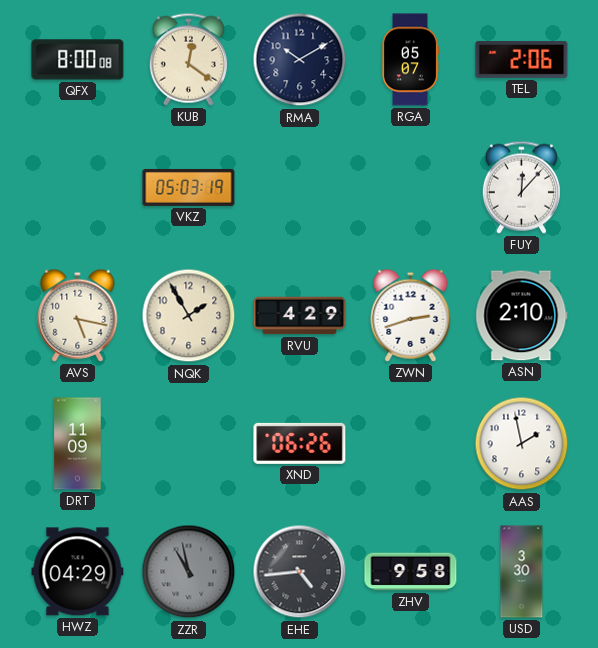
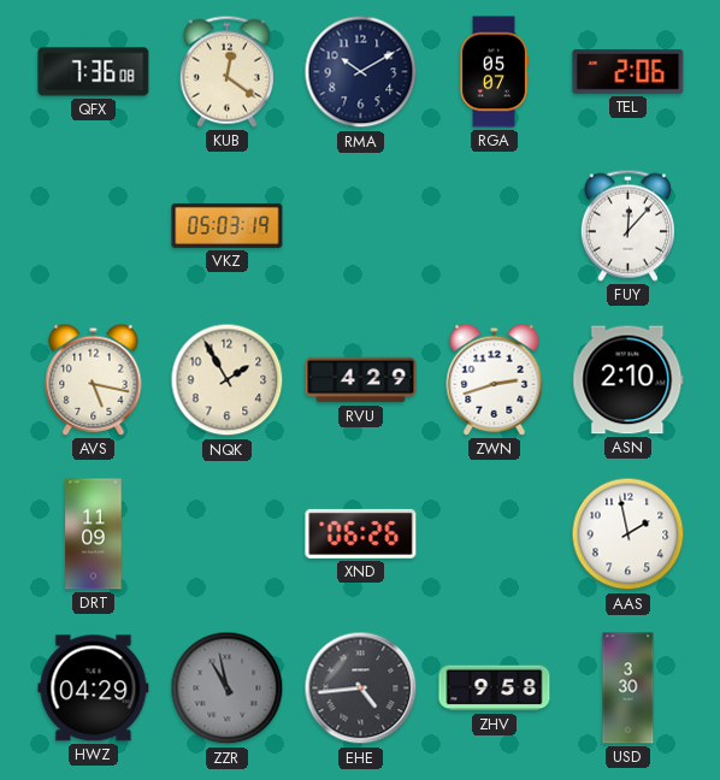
QFX: 8:00 -> 7:36 (94, 72)
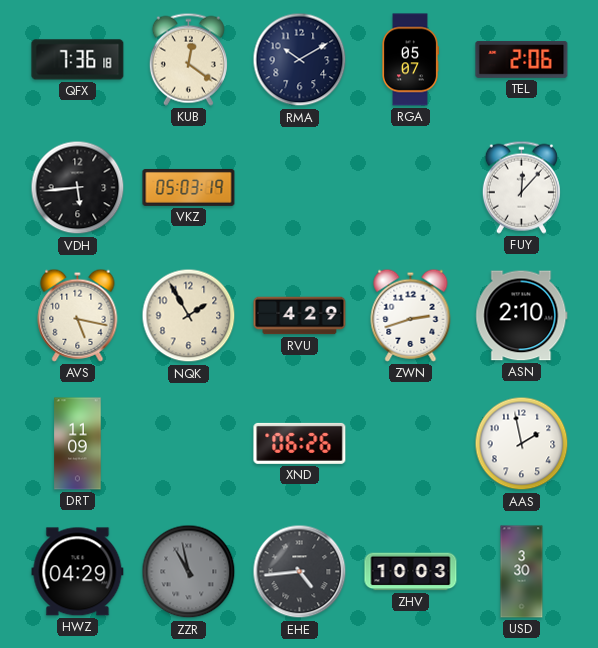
QFX: 7:36:08 -> 7:36:18 (78, 60)
VDH: none -> 5:44 (78, 188)
ZHV: 9:58 -> 10:03 (411, 572)
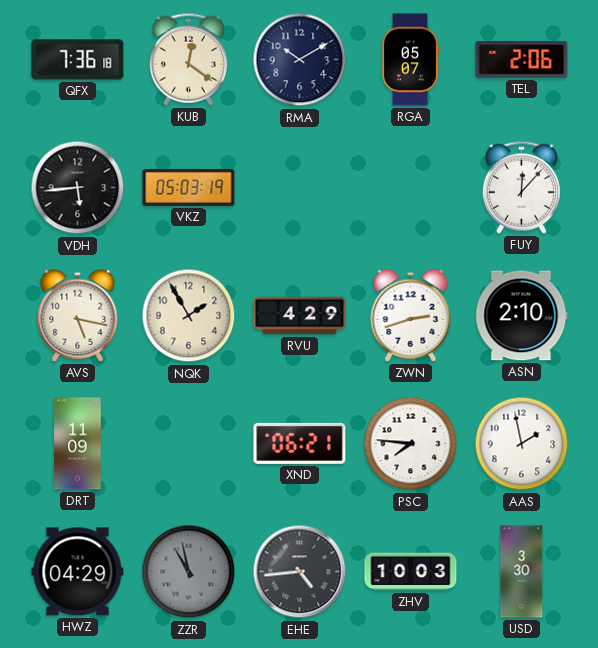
XND: 06:26 -> 06:21 (300, 443)
PSC: none -> 7:46 (411, 444)
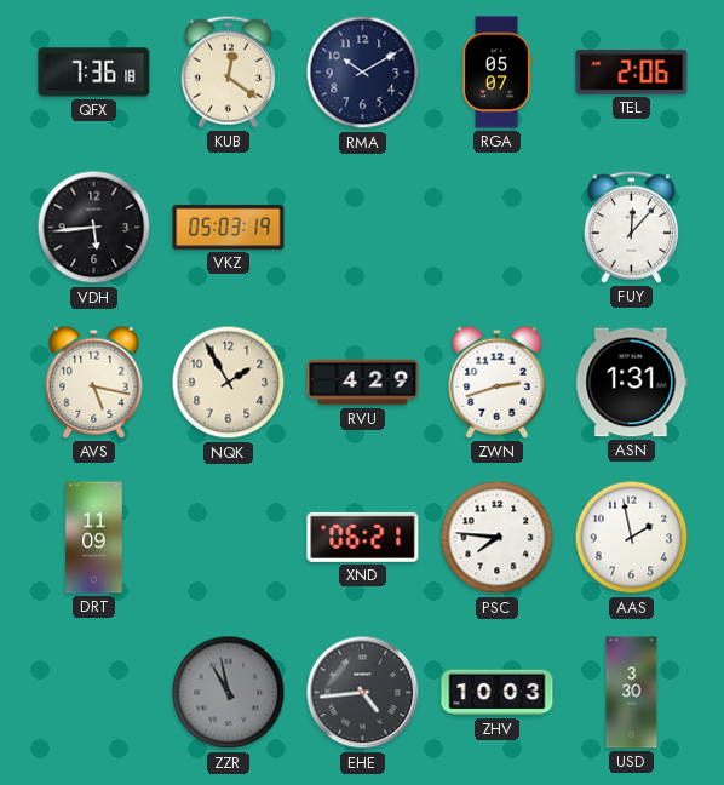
ASN: 2:10 -> 1:31 (632, 383)
HWZ: 04:29 -> none (78, 572)
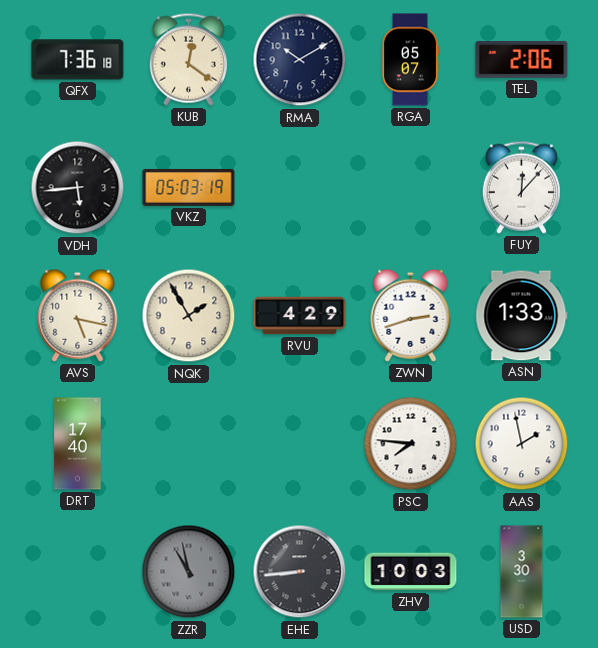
ASN: 1:31 -> 1:33 (522, 316)
DRT: 11:09 -> 17:40 (78, 444)
XND: 06:21 -> none (363, 537)
EHE: 4:44 -> 8:44 (300, 572)
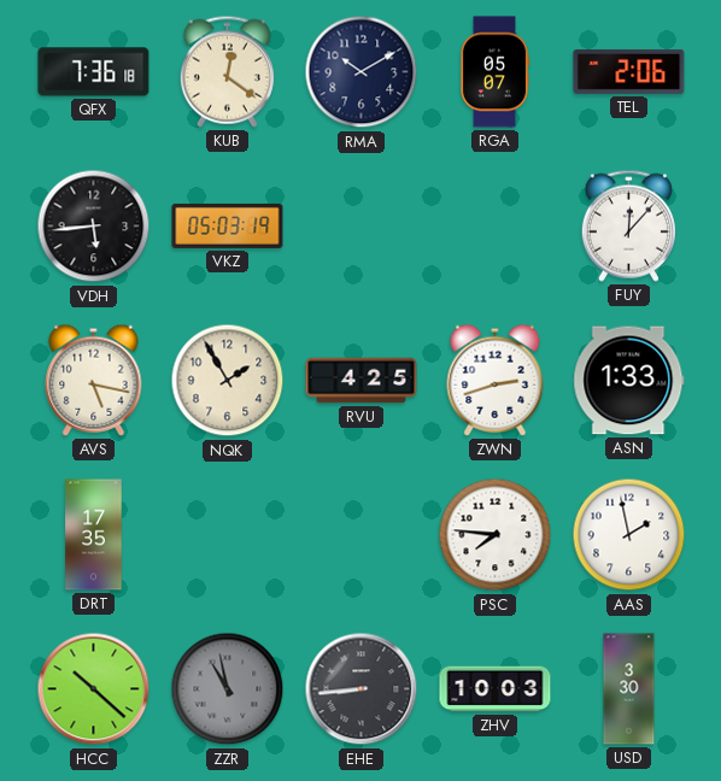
RVU: 4:29 -> 4:25 (362, 381)
DRT: 17:40 -> 17:35 (94, 535)
HCC: none -> 10:22 (94, 689)
